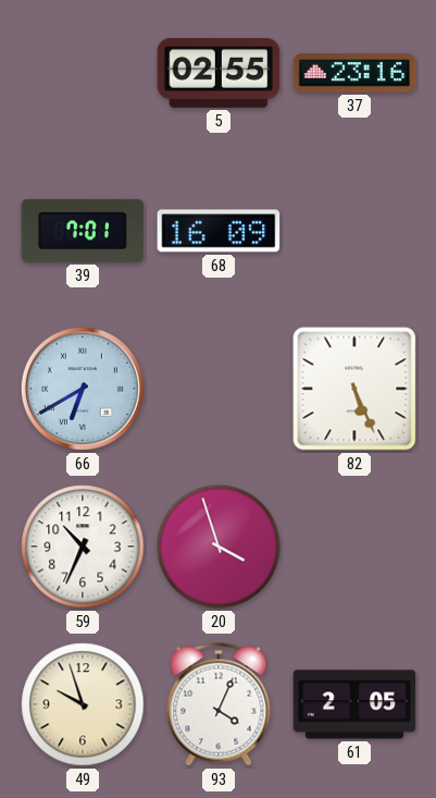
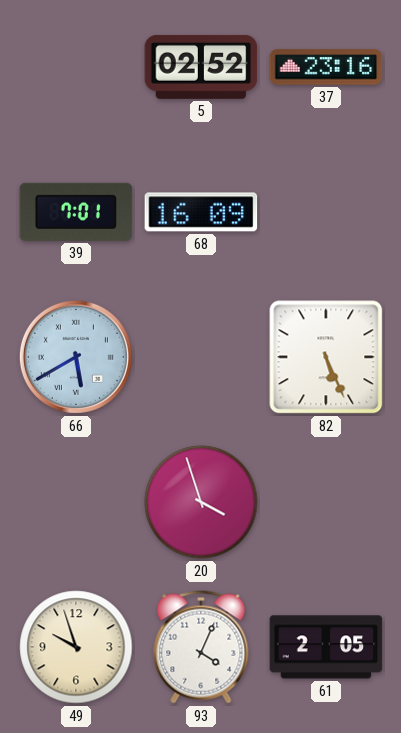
5: 02:55 -> 02:52 (201, 67)
66: 6:40 -> 5:40 (76, 357)
59: 10:34 -> none (83, 547)
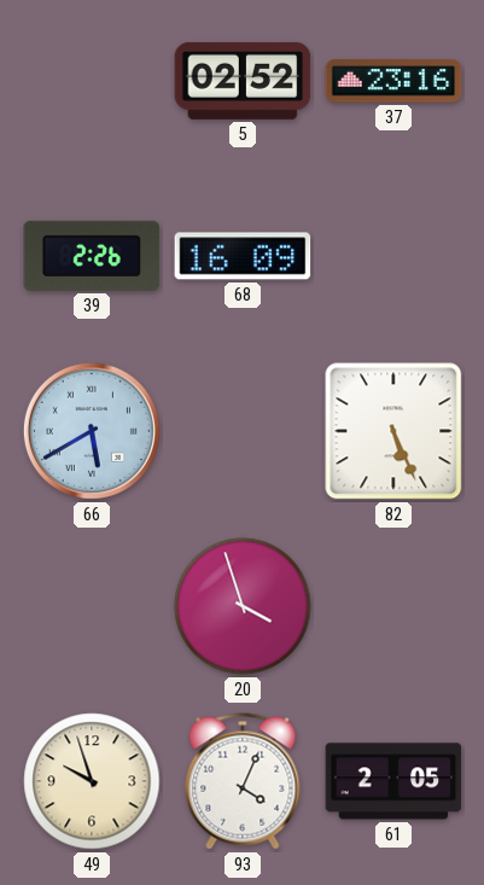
39: 7:01 -> 2:26 (92, 256)
